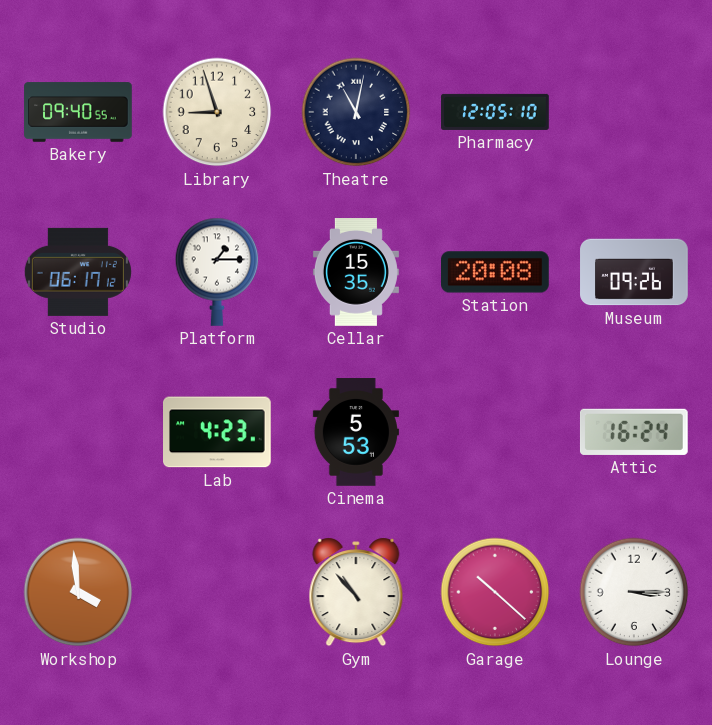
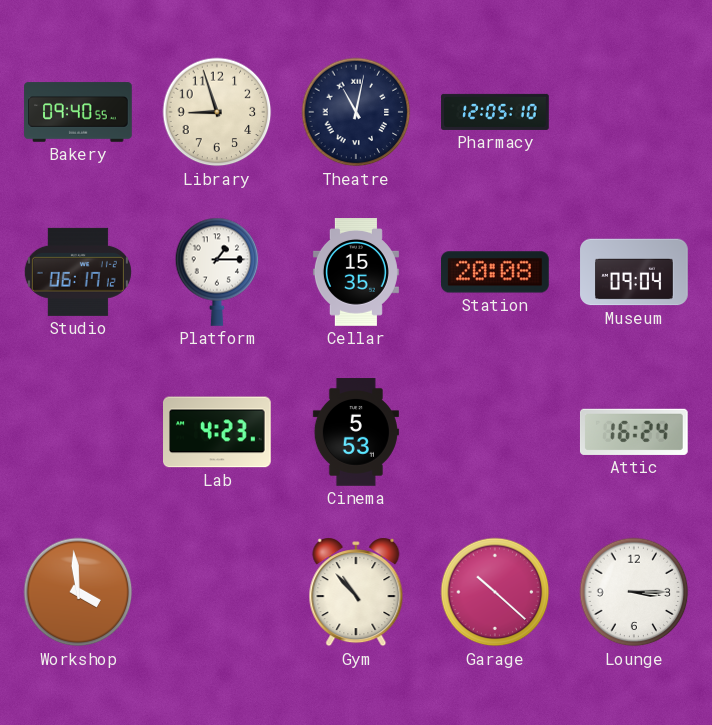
Museum: 09:26 -> 09:04 (634, 272)
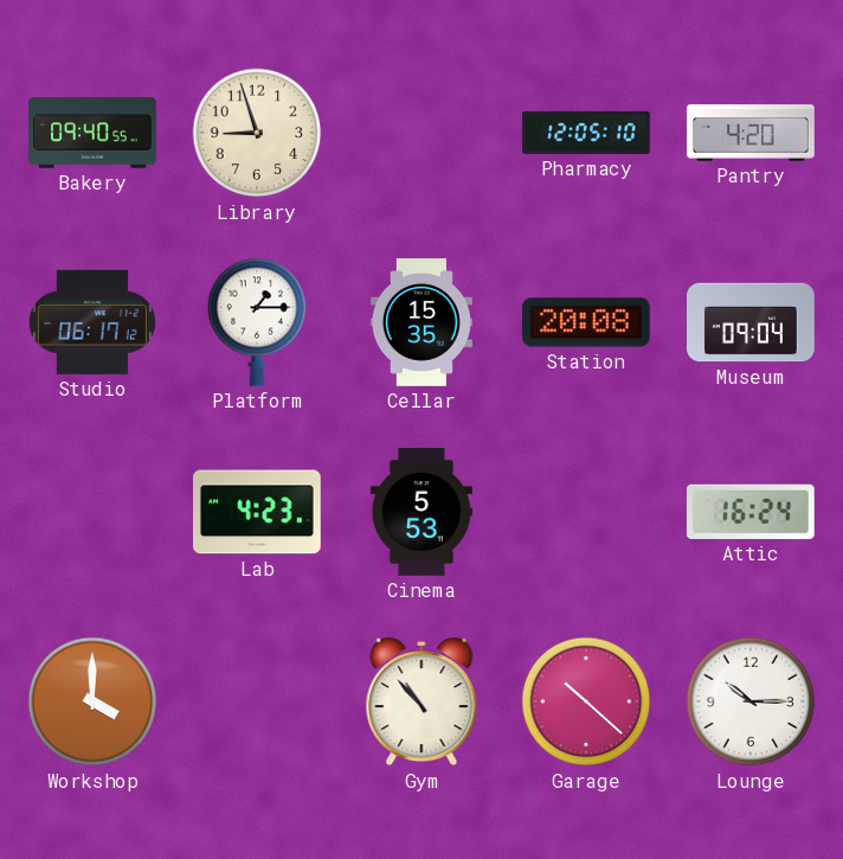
Theatre: 11:02 -> none (356, 112)
Pantry: none -> 4:20 (751, 133)
Workshop: 3:59 -> 4:00 (92, 701)
Lounge: 3:15 -> 10:15 (751, 701)
